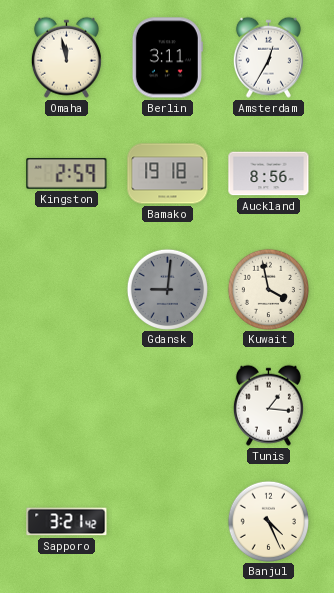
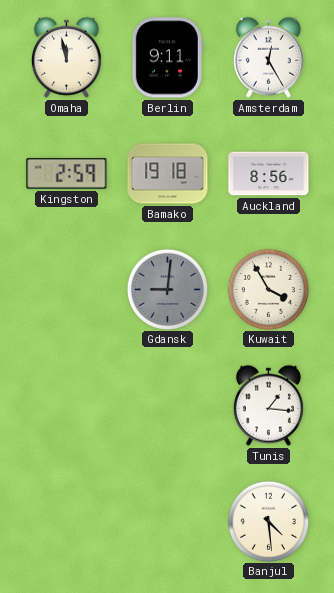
Berlin: 3:11 -> 9:11 (167, 58)
Amsterdam: 12:35 -> 12:25 (268, 57)
Kuwait: 3:58 -> 3:55 (268, 289)
Sapporo: 3:21 -> none (67, 522)
Banjul: 4:26 -> 4:29 (268, 521)
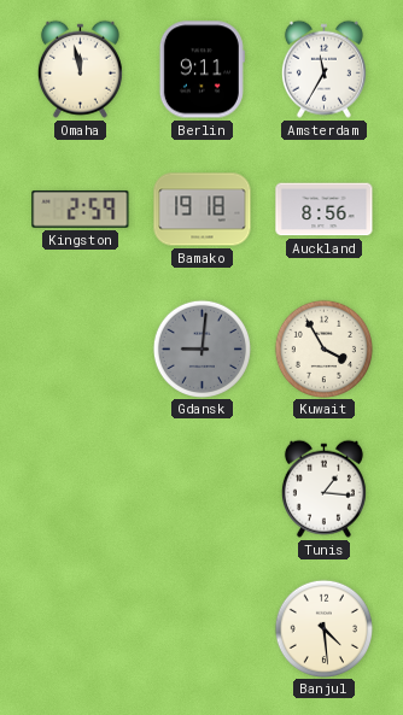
Amsterdam: 12:25 -> 11:35 (323, 69)
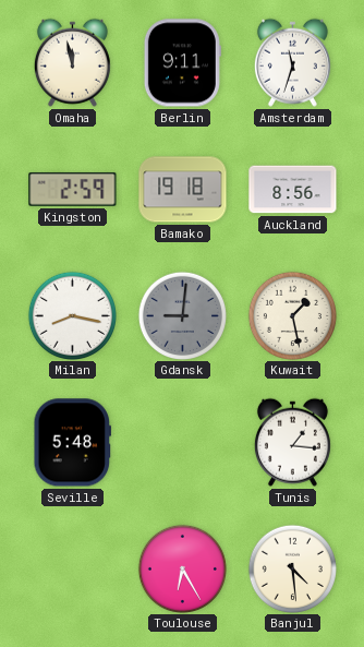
Amsterdam: 11:35 -> 11:33 (292, 62)
Milan: none -> 8:17 (72, 315)
Kuwait: 3:55 -> 1:28 (292, 315)
Seville: none -> 5:48 (73, 443)
Toulouse: none -> 6:25 (182, 568)
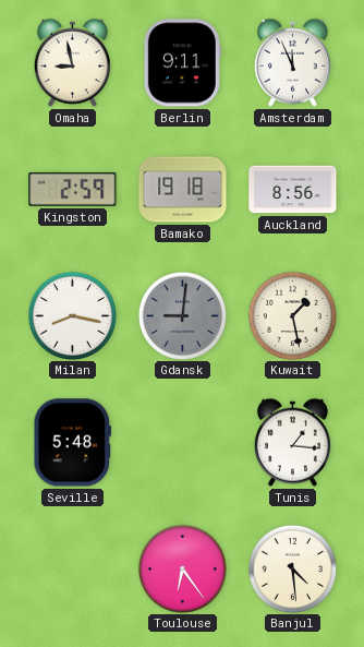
Omaha: 11:58 -> 8:58 (72, 62)
Amsterdam: 11:33 -> 11:56 (292, 62)
Toulouse: 6:25 -> 6:24 (182, 568)
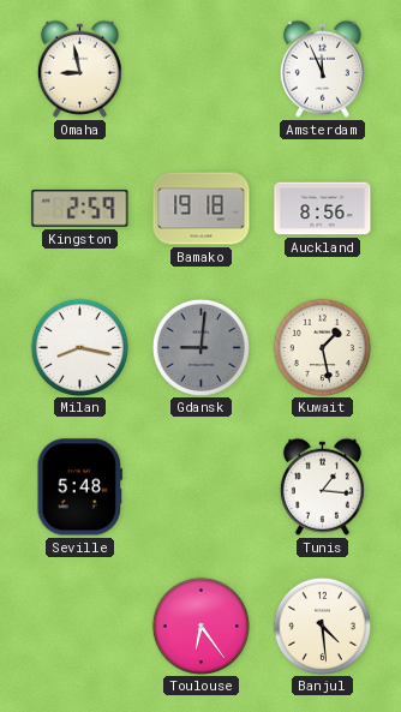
Berlin: 9:11 -> none (182, 63)
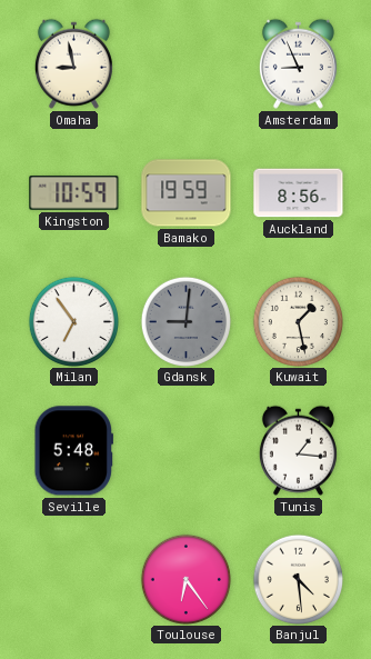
Amsterdam: 11:56 -> 8:56 (298, 63)
Kingston: 2:59 -> 10:59 (74, 192)
Bamako: 19:18 -> 19:59 (187, 193)
Milan: 8:17 -> 6:54 (73, 321)
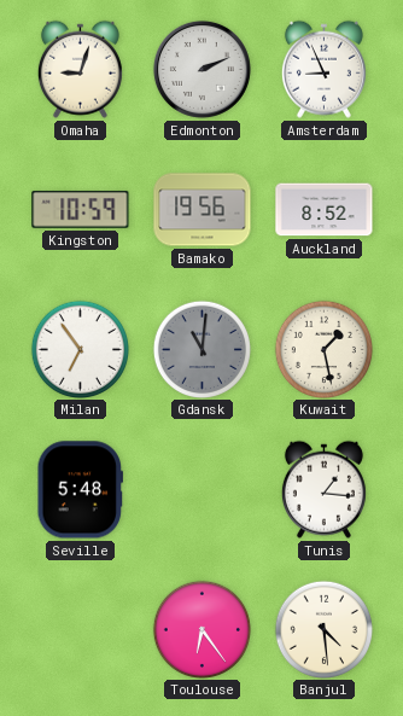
Omaha: 8:58 -> 9:03 (80, 69)
Edmonton: none -> 2:11 (201, 69)
Bamako: 19:59 -> 19:56 (203, 210)
Auckland: 8:56 -> 8:52 (325, 210)
Gdansk: 9:01 -> 11:01 (201, 349)
